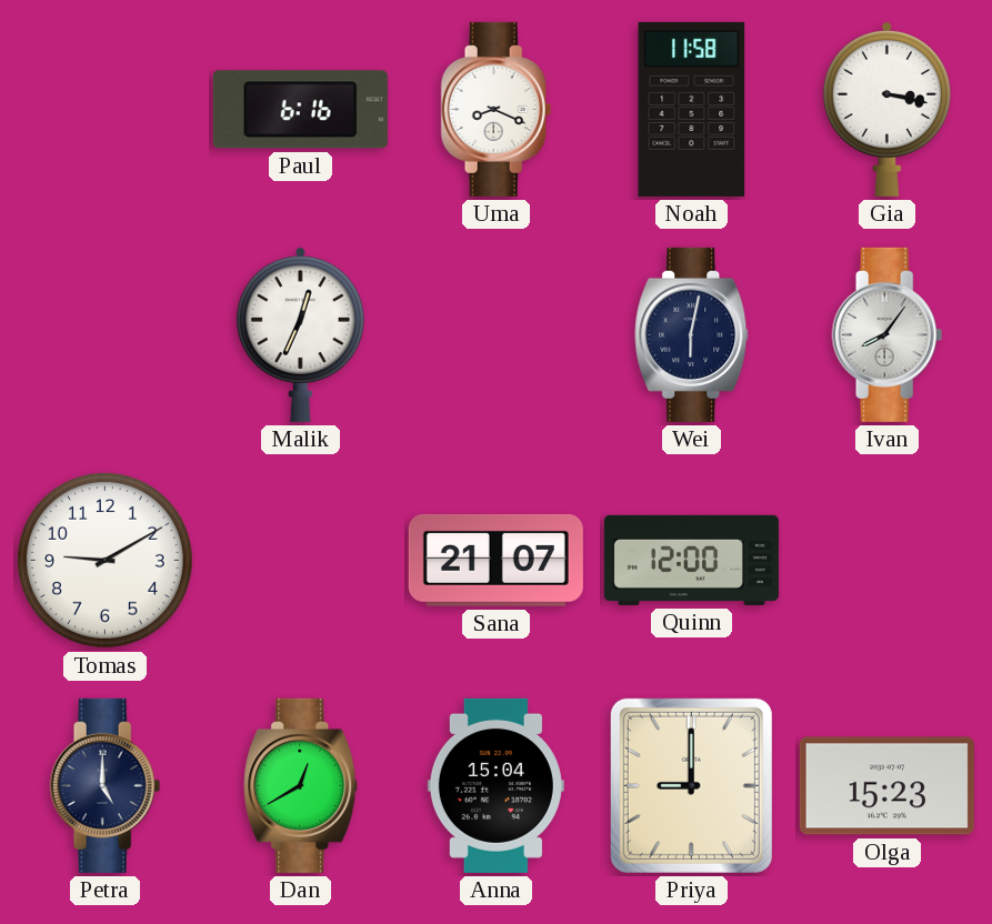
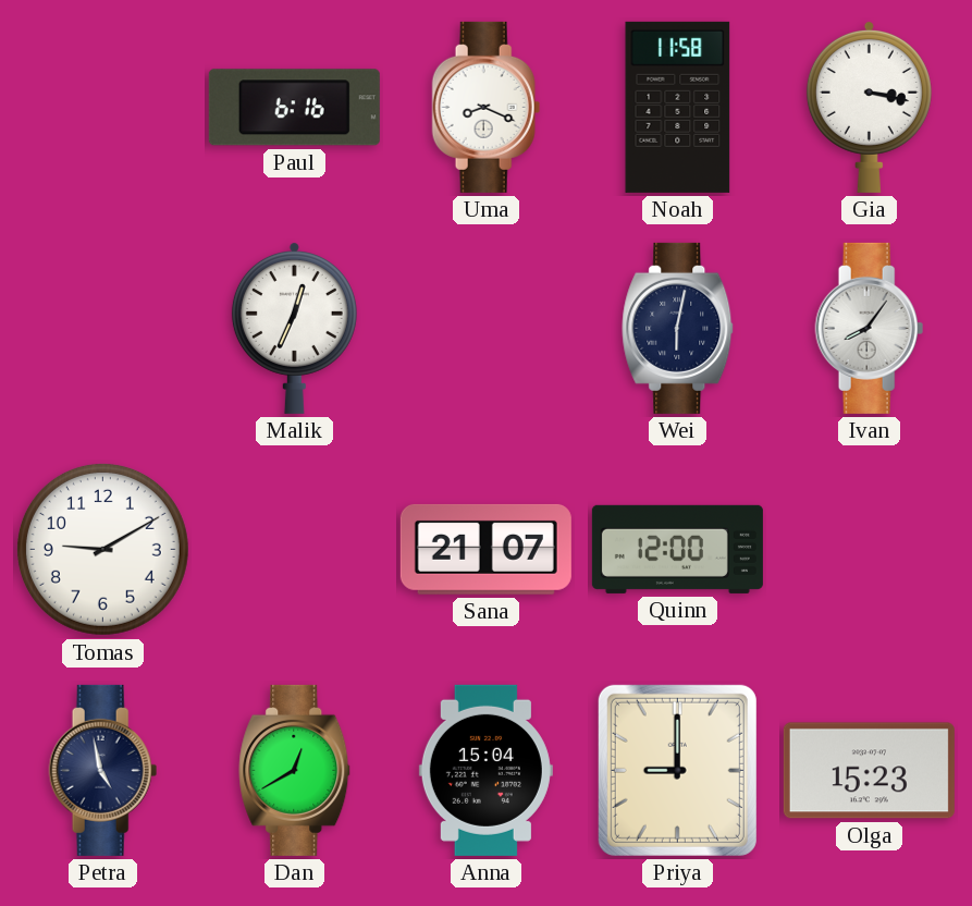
Petra: 5:00 -> 4:58 (103, 770)
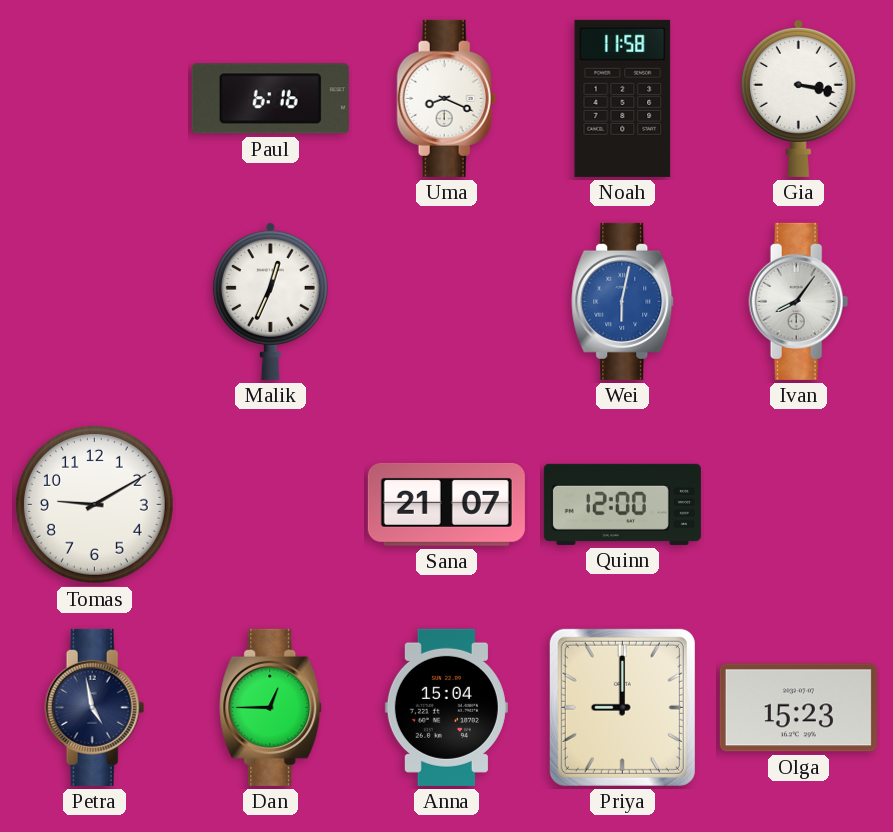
Wei dial: navy -> blue (623, 301)
Dan: 12:40 -> 12:45 (271, 707)
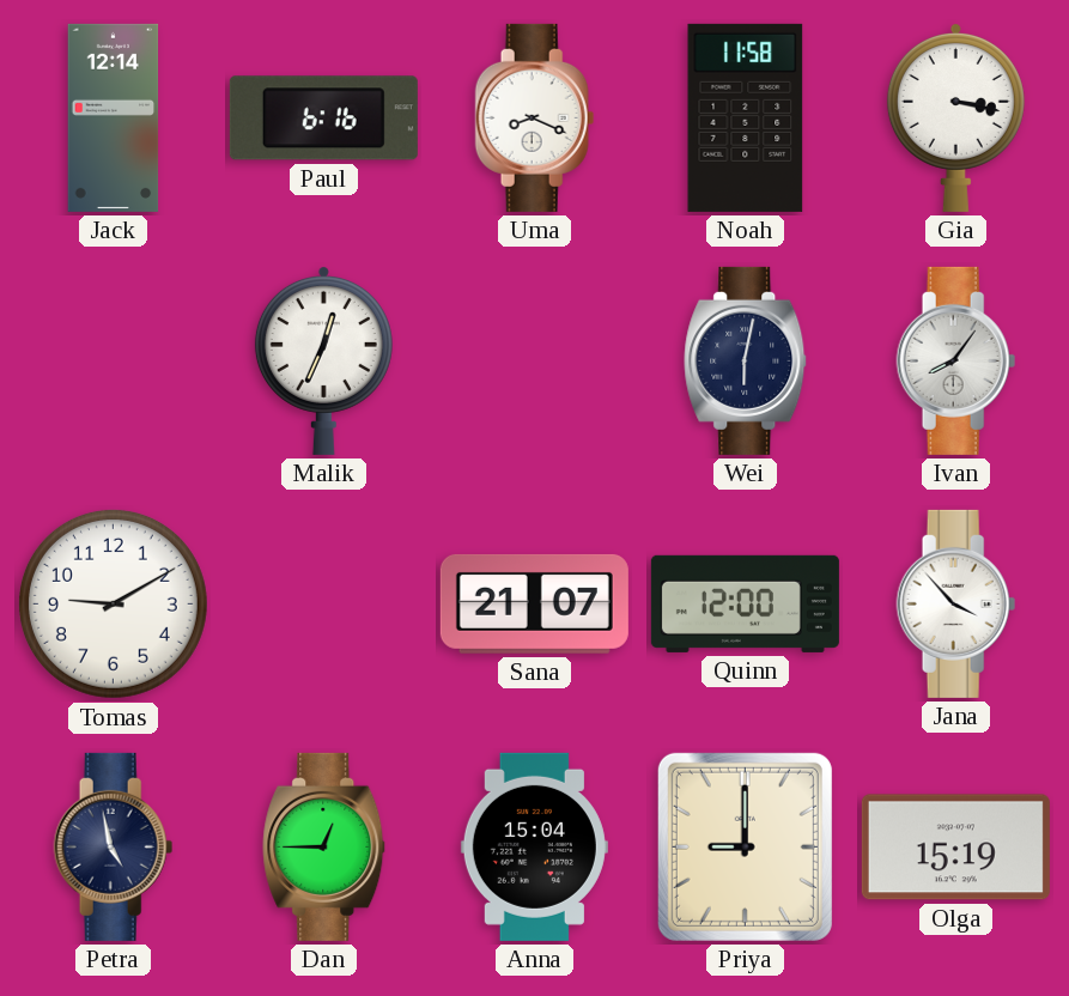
Jack: none -> 12:14 (114, 117)
Wei dial: blue -> navy (746, 360)
Jana: none -> 3:53 (956, 603)
Olga: 15:23 -> 15:19 (955, 848)
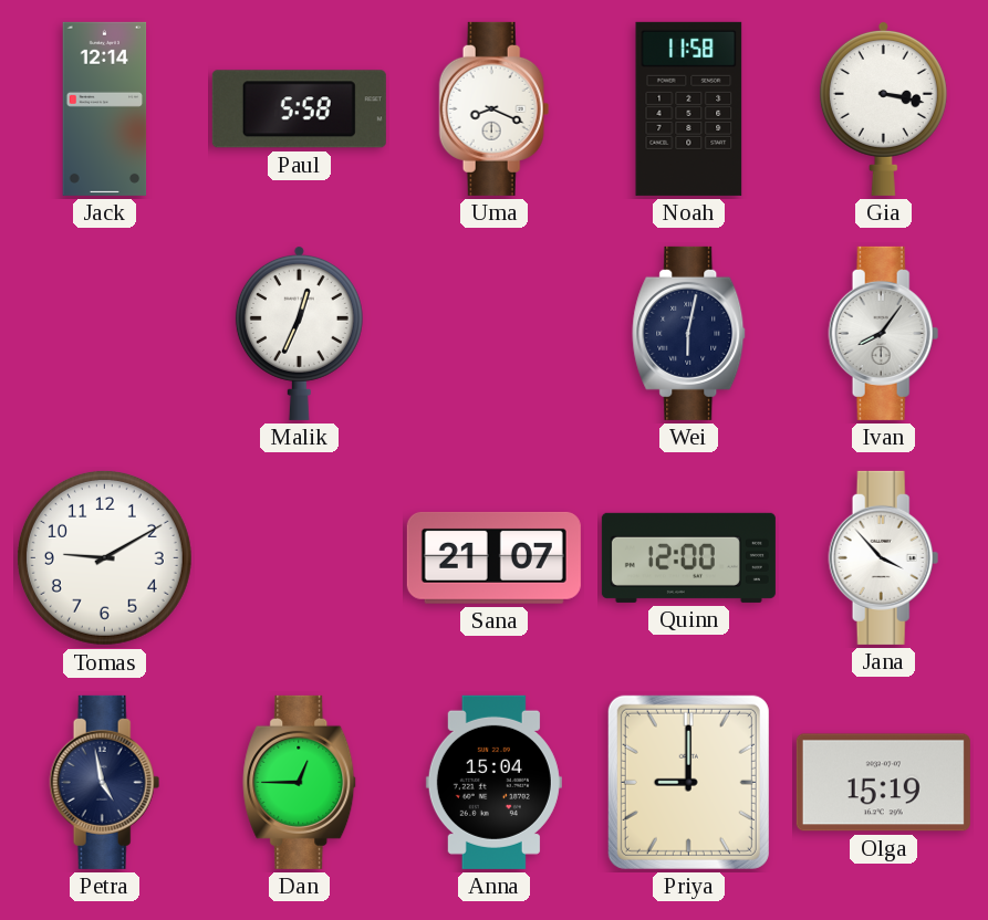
Paul: 6:16 -> 5:58 (299, 109)
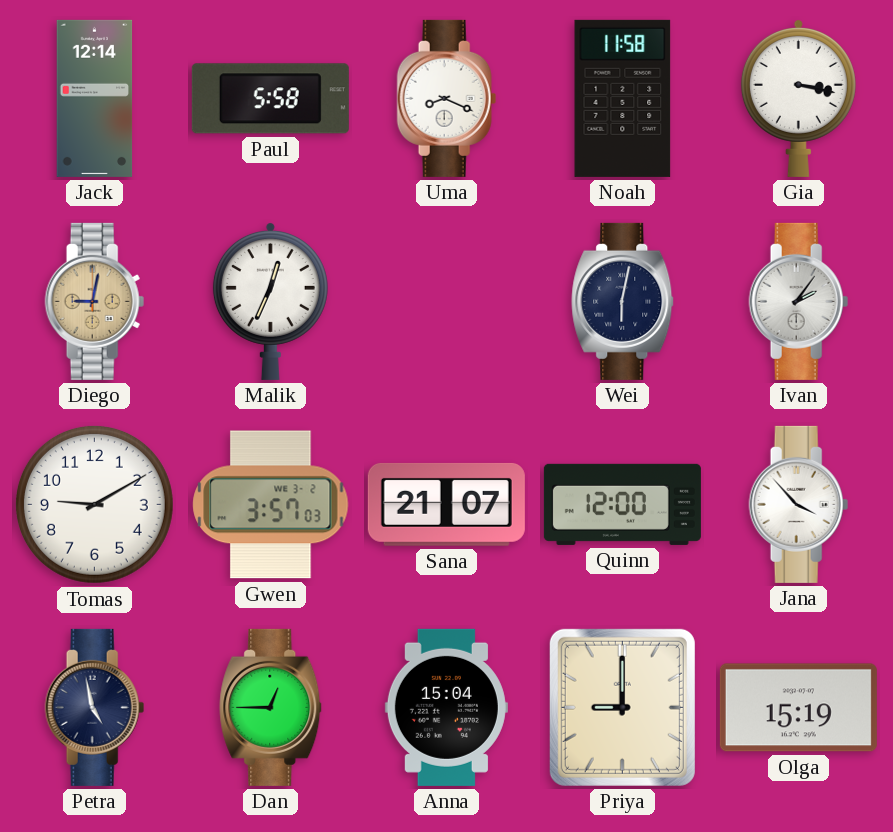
Diego: none -> 9:02 (95, 301)
Ivan: 8:06 -> 2:06 (799, 301)
Gwen: none -> 3:57 (271, 505)
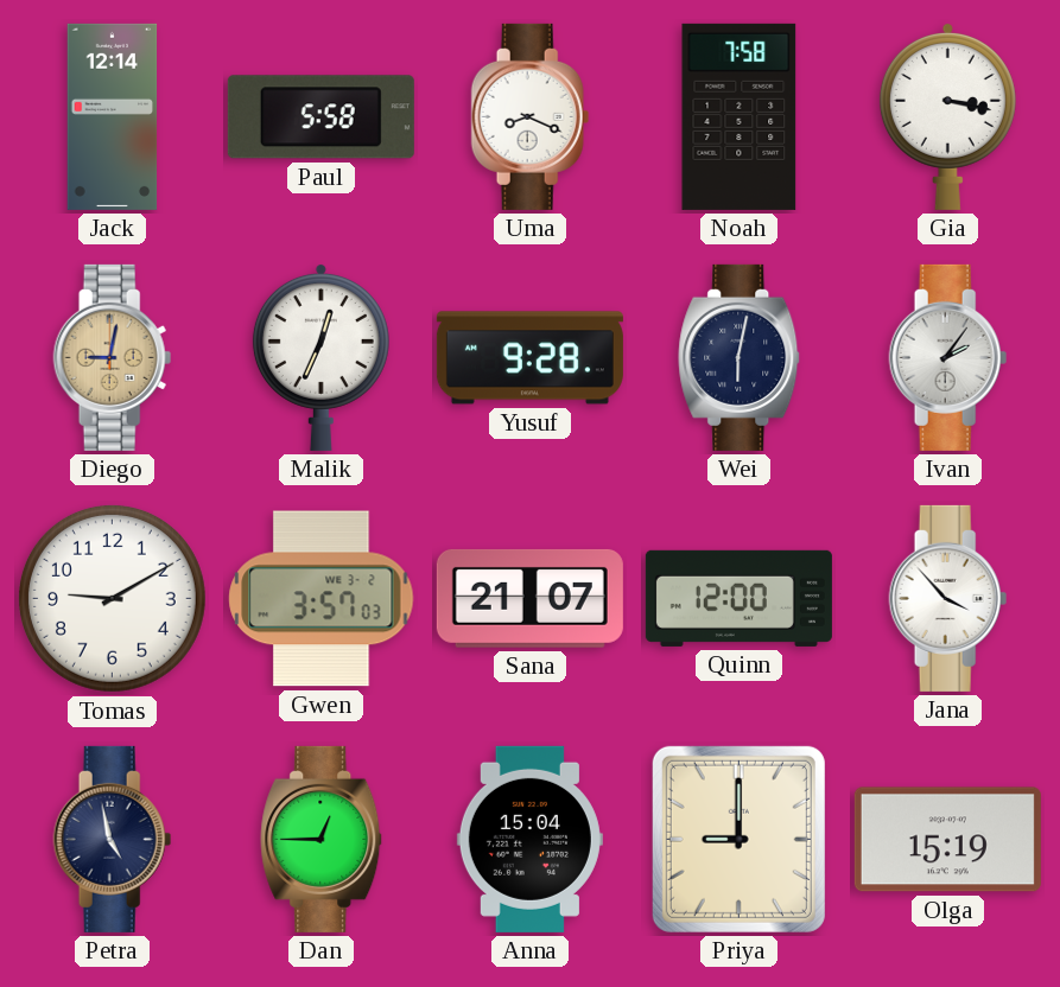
Noah: 11:58 -> 7:58 (740, 116)
Yusuf: none -> 9:28 (529, 358)
